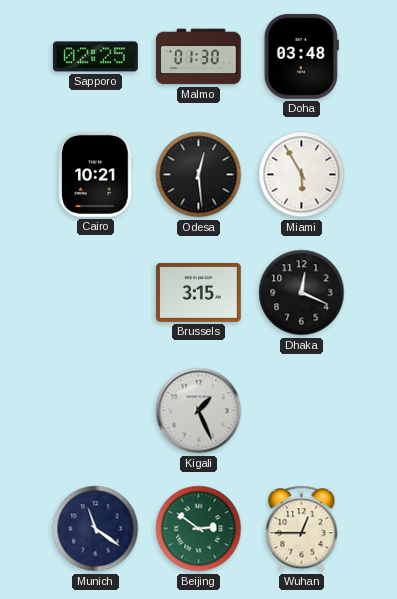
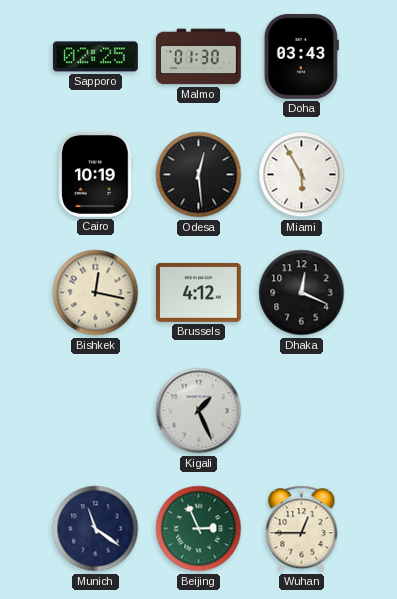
Doha: 03:48 -> 03:43 (301, 56)
Cairo: 10:21 -> 10:19 (96, 174)
Bishkek: none -> 12:17 (96, 293)
Brussels: 3:15 -> 4:12 (198, 292)
Beijing: 2:51 -> 2:56 (199, 529)
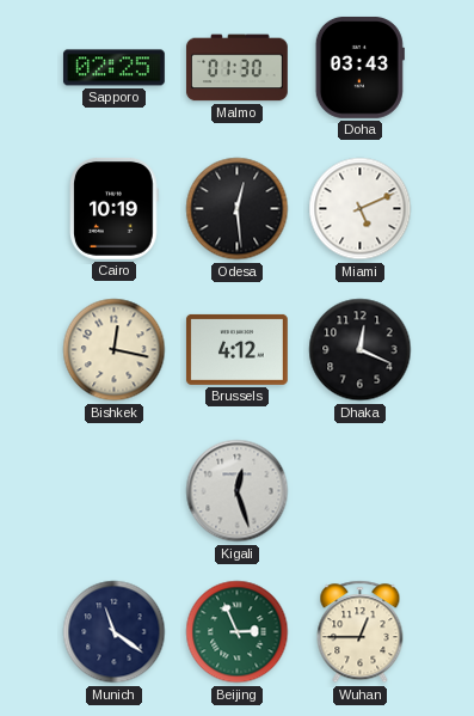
Miami: 5:55 -> 5:11 (361, 209)
Kigali: 1:26 -> 12:27 (238, 491)
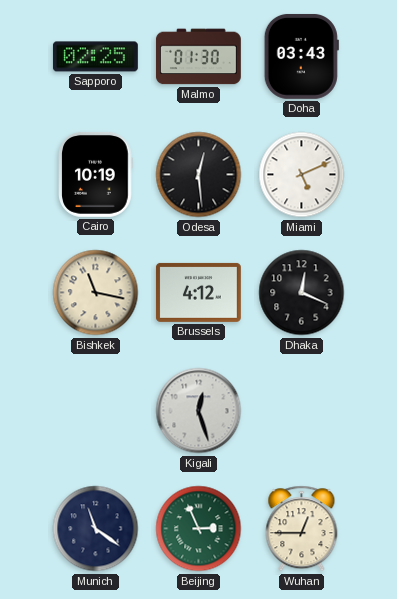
Bishkek: 12:17 -> 11:17 (96, 293)
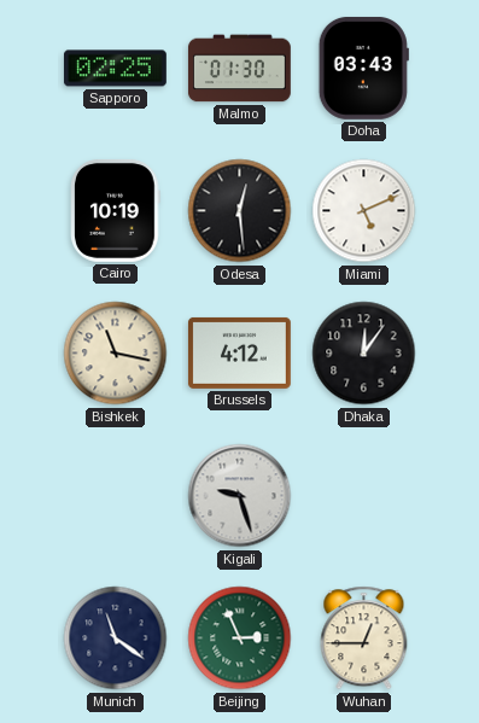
Dhaka: 12:19 -> 12:06 (364, 354)
Kigali: 12:27 -> 9:27 (240, 496)
